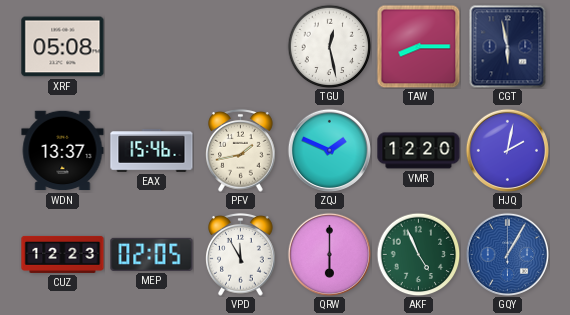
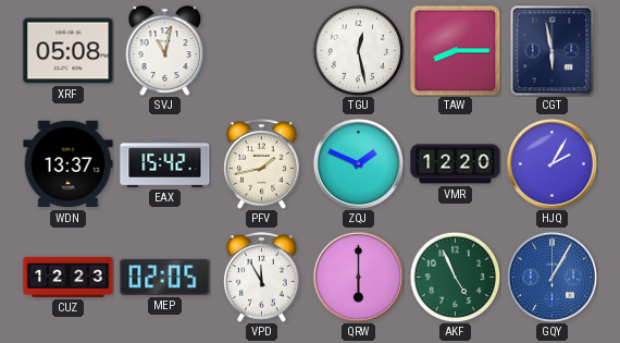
SVJ: none -> 11:02 (165, 51)
EAX: 15:46 -> 15:42 (165, 164)
HJQ: 2:02 -> 2:05 (551, 163)
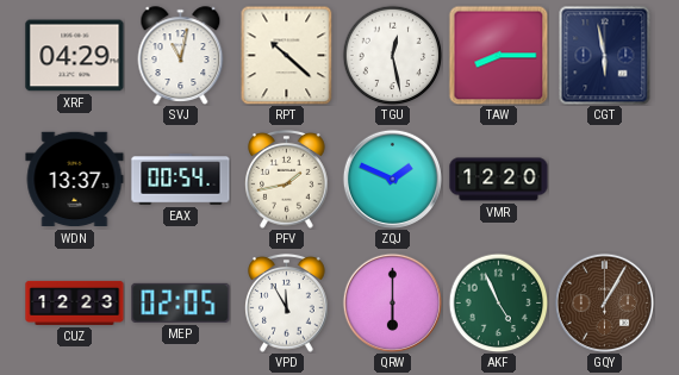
XRF: 05:08 -> 04:29 (75, 56)
RPT: none -> 10:22 (287, 55)
EAX: 15:42 -> 00:54 (181, 180)
HJQ: 2:05 -> none (551, 163)
GQY dial: blue -> brown (604, 302)
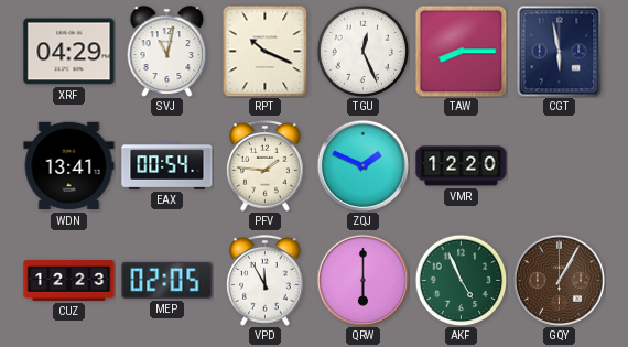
RPT: 10:22 -> 10:19 (266, 51)
TGU: 12:28 -> 12:26 (362, 51)
WDN: 13:37 -> 13:41 (69, 166)
PFV: 1:43 -> 1:46 (266, 165)
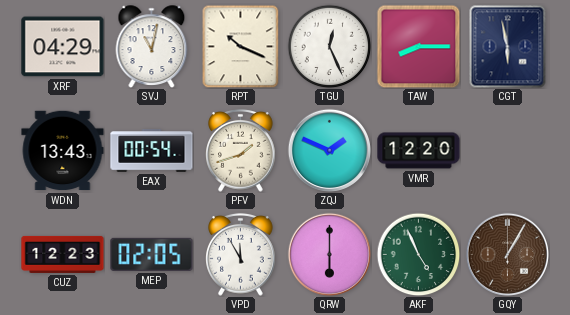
WDN: 13:41 -> 13:43 (63, 151)
PFV: 1:46 -> 1:42 (241, 150)
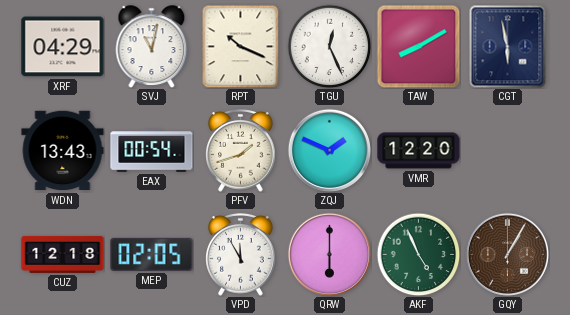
TAW: 8:15 -> 8:10 (418, 46)
CUZ: 12:23 -> 12:18 (63, 254)
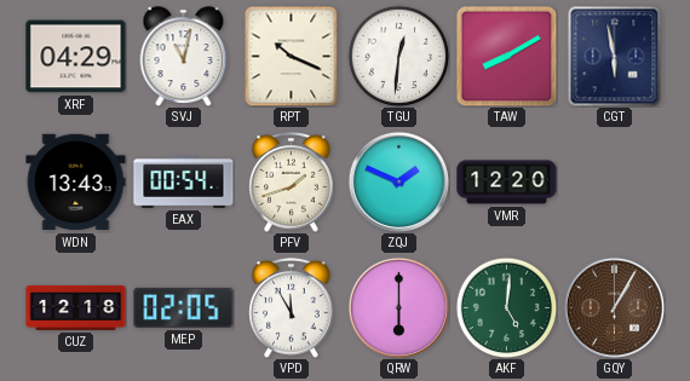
TGU: 12:26 -> 12:31 (398, 56)
AKF: 4:56 -> 5:01 (506, 307)
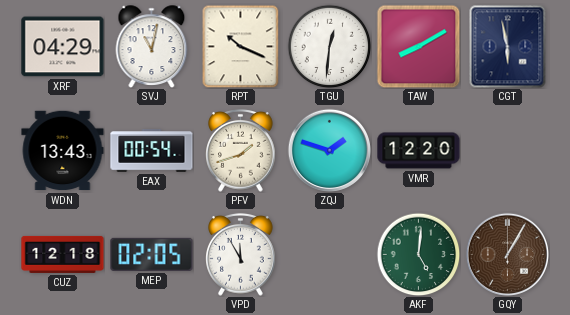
ZQJ: 1:49 -> 1:48 (329, 150)
QRW: 6:00 -> none (398, 307)
